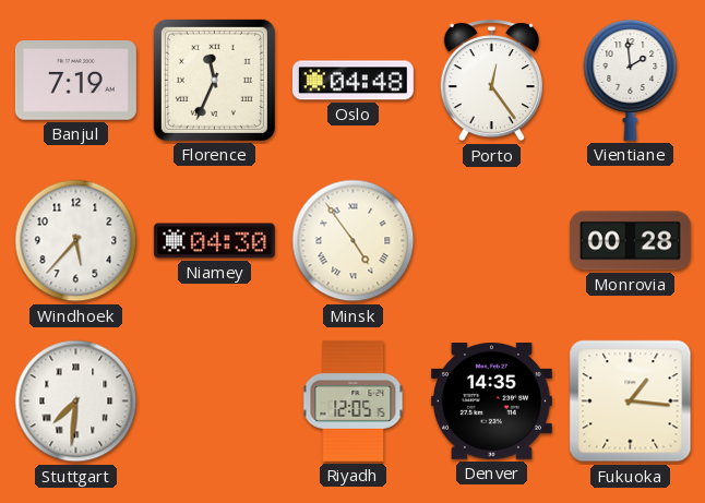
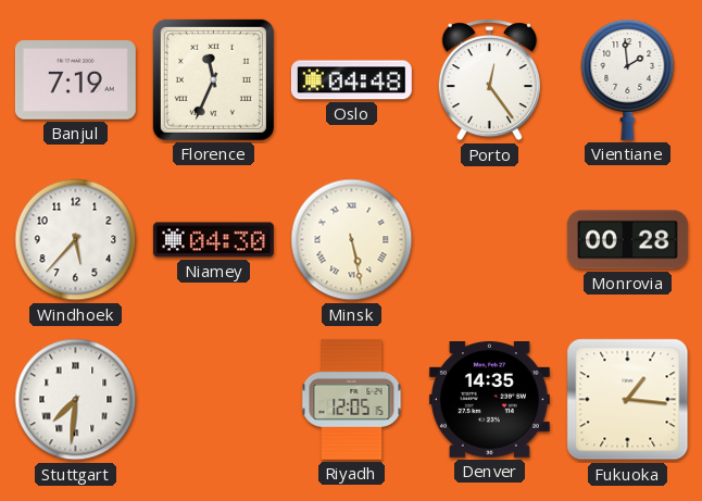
Minsk: 4:54 -> 5:28 (352, 240)
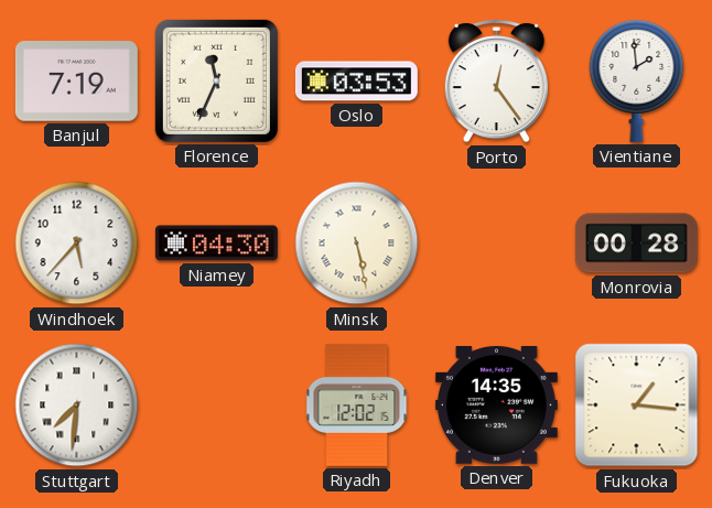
Oslo: 04:48 -> 03:53 (356, 82)
Riyadh: 12:05 -> 12:02 (357, 404)
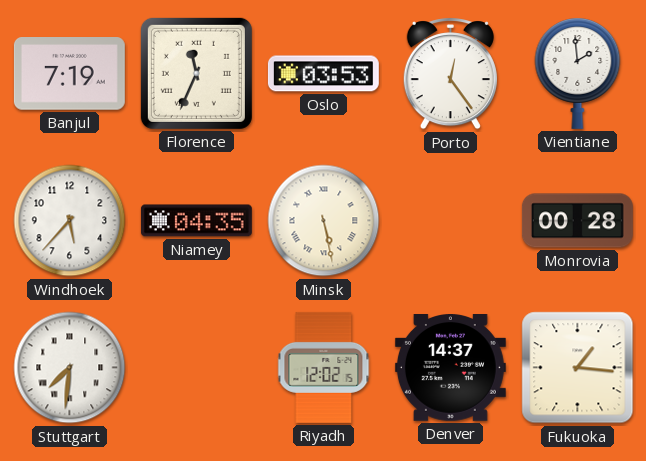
Niamey: 04:30 -> 04:35 (196, 221)
Denver: 14:35 -> 14:37 (450, 368)
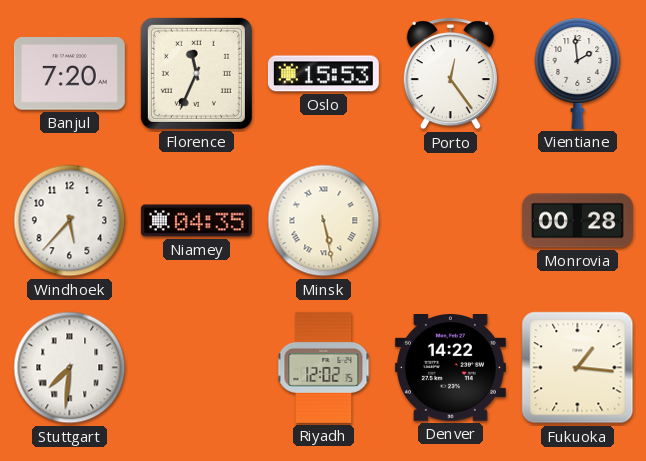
Banjul: 7:19 -> 7:20 (69, 74)
Oslo: 03:53 -> 15:53 (323, 74)
Denver: 14:37 -> 14:22 (450, 368)
